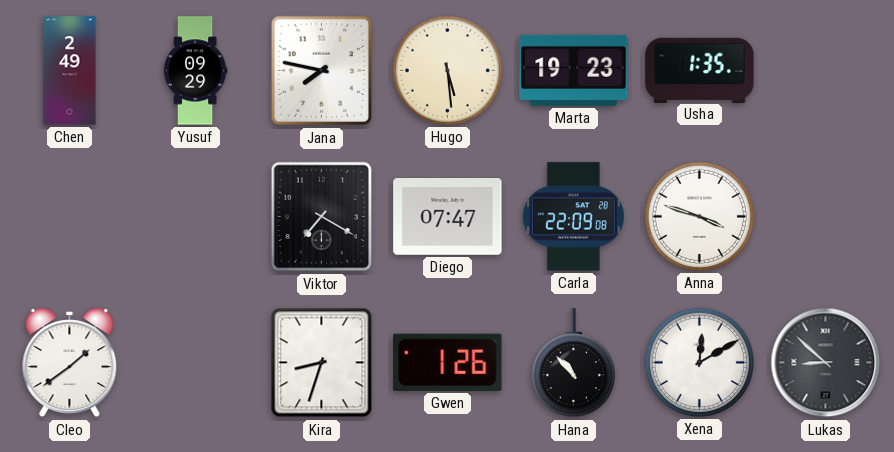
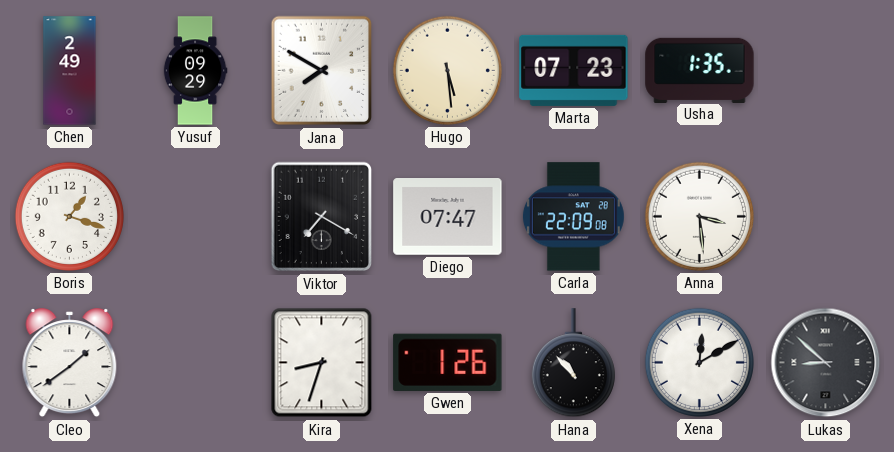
Jana: 7:47 -> 7:50 (322, 71)
Marta: 19:23 -> 07:23 (574, 70)
Boris: none -> 1:18 (69, 216)
Anna: 3:48 -> 3:29 (699, 216)
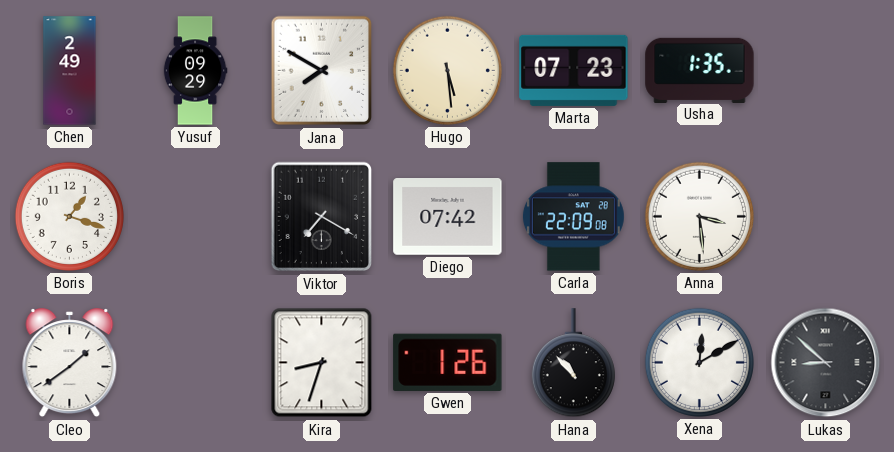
Diego: 07:47 -> 07:42 (448, 217)
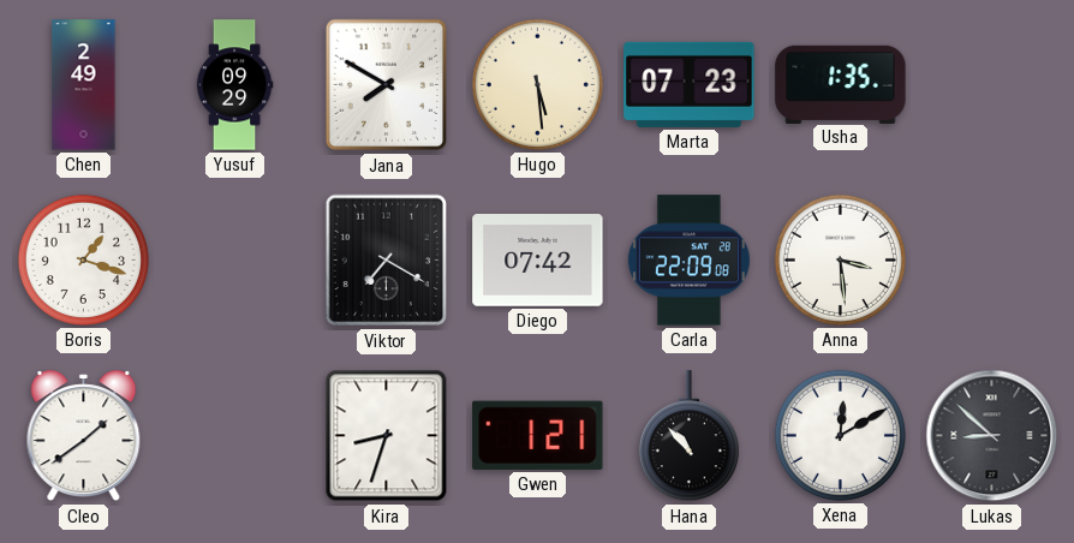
Gwen: 1:26 -> 1:21 (538, 435)
